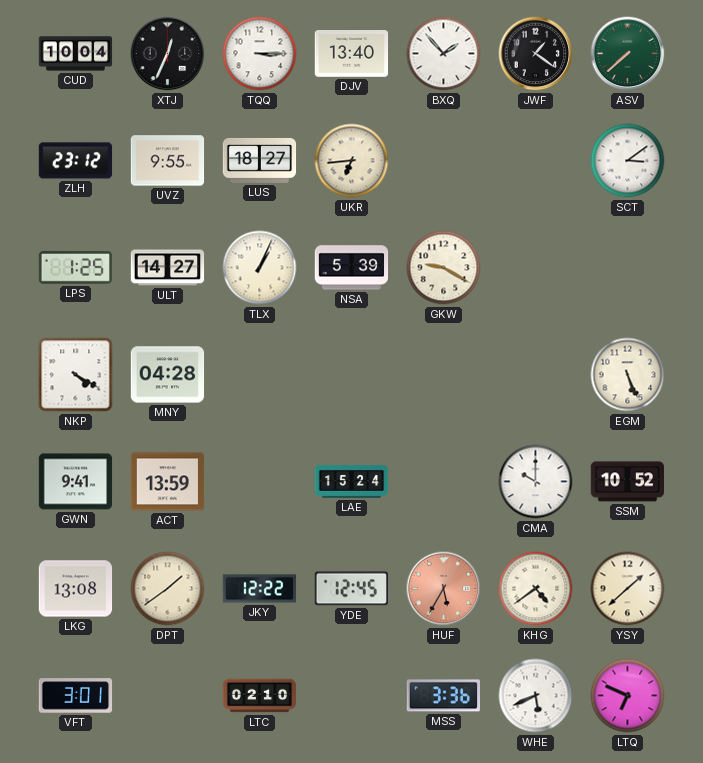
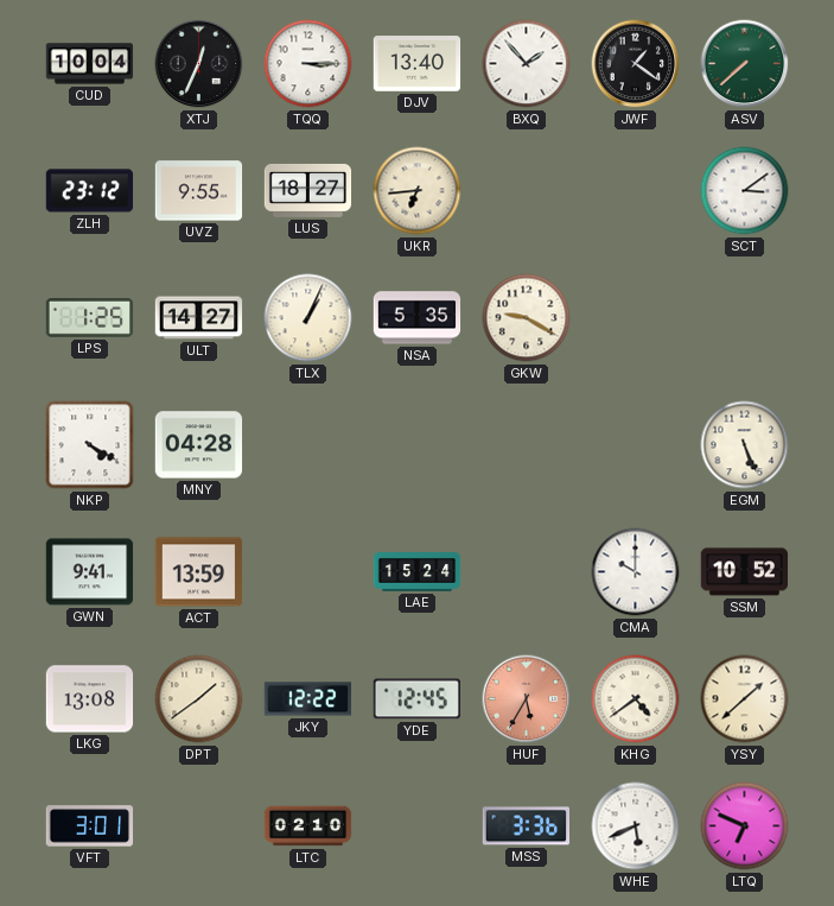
NSA: 5:39 -> 5:35 (418, 318)
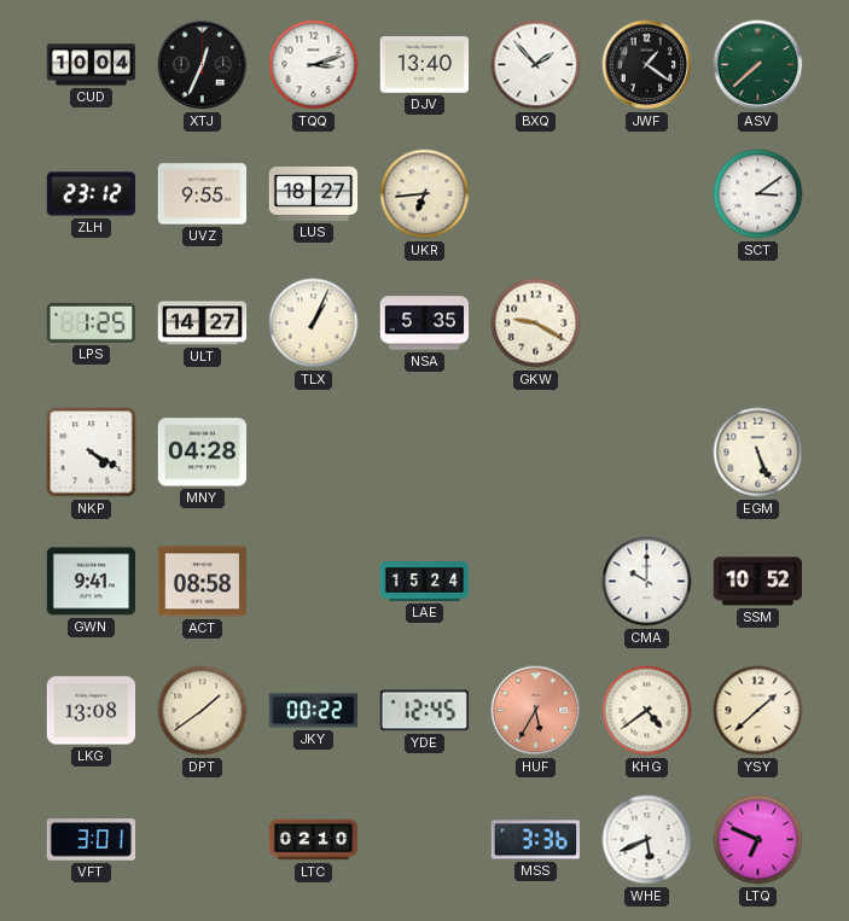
TQQ: 3:15 -> 3:12 (314, 65)
ACT: 13:59 -> 08:58 (203, 582)
JKY: 12:22 -> 00:22 (314, 711)
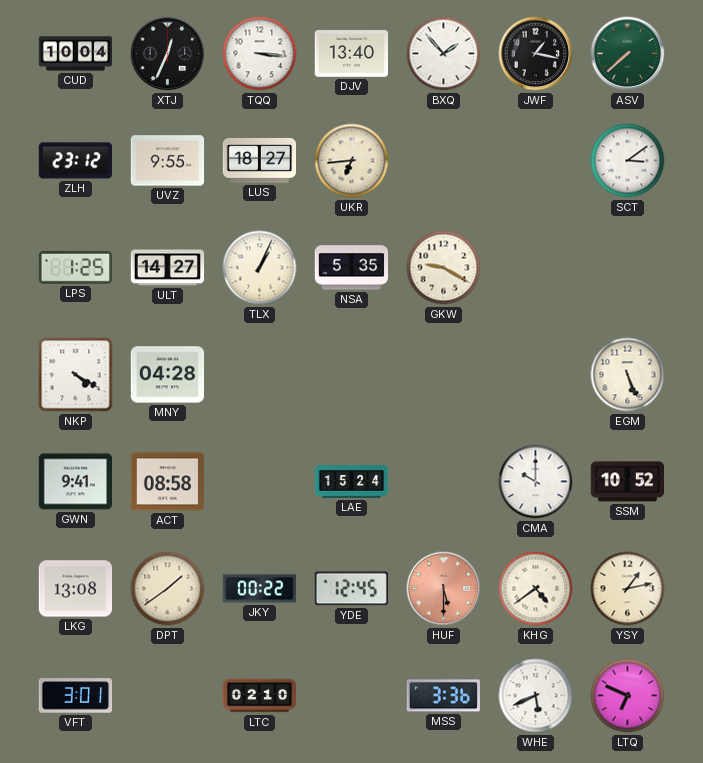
TQQ: 3:12 -> 3:16 (260, 54)
JWF: 1:21 -> 1:17 (536, 54)
HUF: 5:35 -> 5:30 (444, 589)
YSY: 1:38 -> 1:13 (628, 589)
